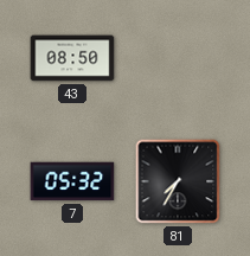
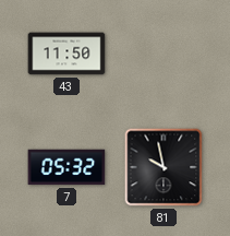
43: 08:50 -> 11:50 (66, 54)
81: 7:35 -> 9:58 (164, 167)
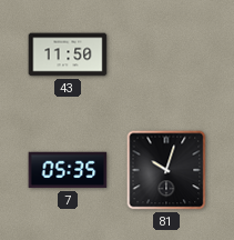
7: 05:32 -> 05:35 (68, 170)
81: 9:58 -> 10:03 (166, 170)
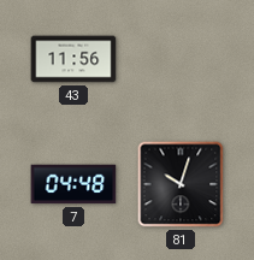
43: 11:50 -> 11:56 (73, 59)
7: 05:35 -> 04:48 (73, 184)
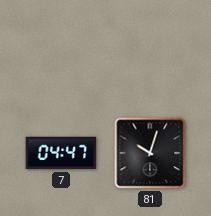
43: 11:56 -> none (73, 59)
7: 04:48 -> 04:47 (61, 153)
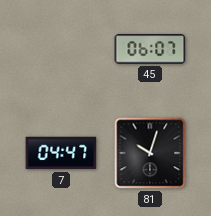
45: none -> 06:07 (150, 49)
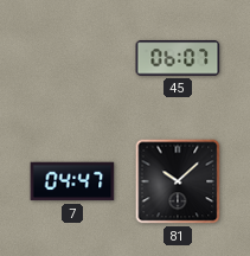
81: 10:03 -> 10:08 (178, 181)
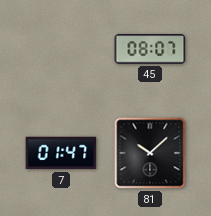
45: 06:07 -> 08:07 (150, 49)
7: 04:47 -> 01:47 (61, 153)
